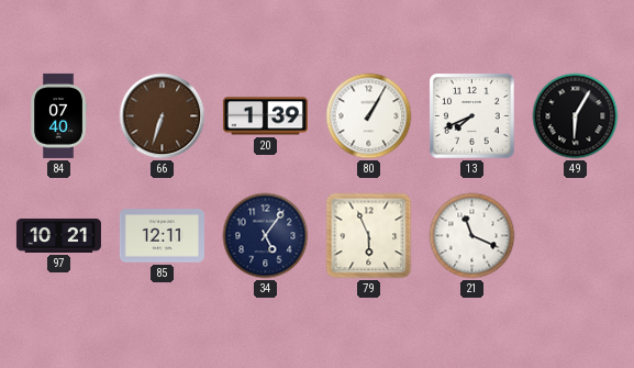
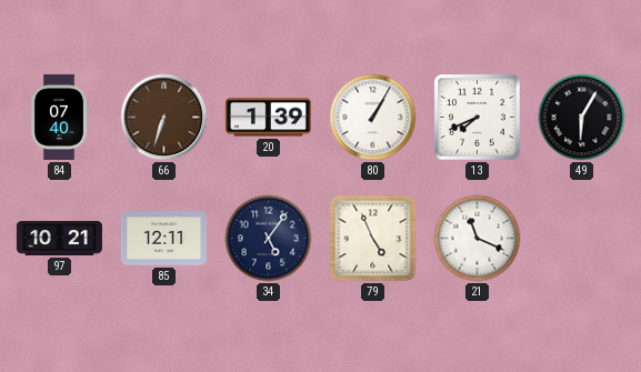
79: 5:56 -> 4:56 (373, 239)
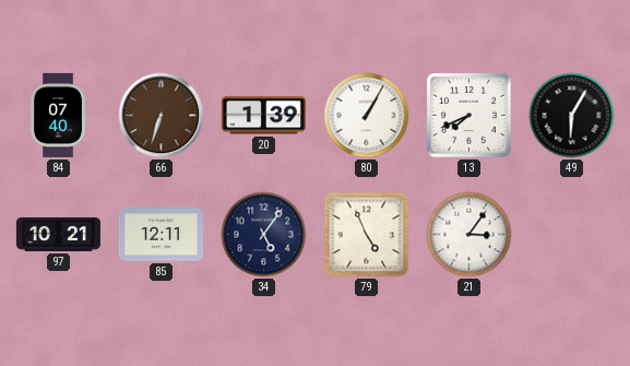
21: 11:19 -> 3:06 (469, 235)
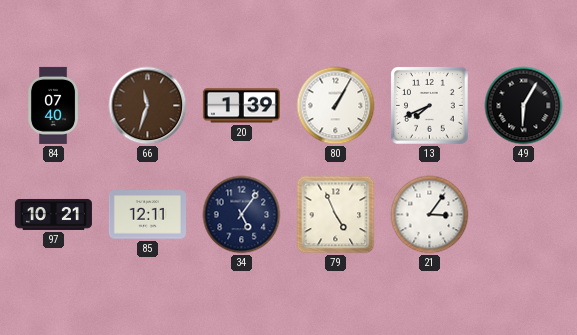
66: 6:33 -> 11:33 (148, 106)
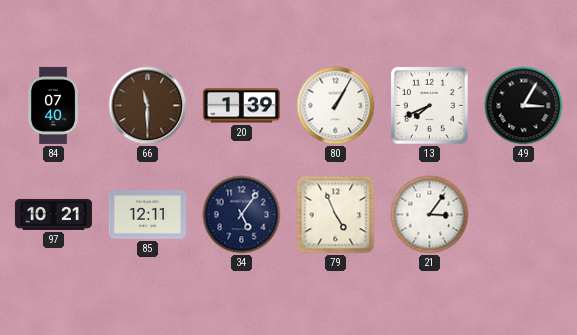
66: 11:33 -> 11:30 (148, 106)
49: 6:05 -> 3:05 (524, 106)
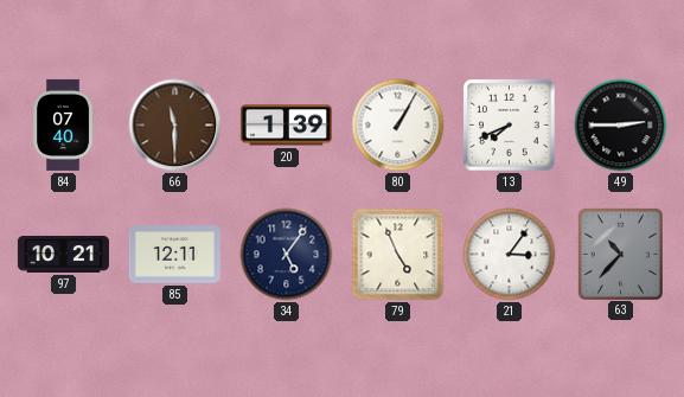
49: 3:05 -> 2:45 (621, 126)
63: none -> 10:37 (620, 254)
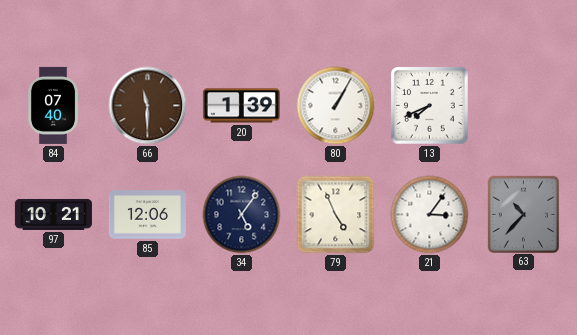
49: 2:45 -> none (621, 126)
85: 12:11 -> 12:06 (147, 215)
